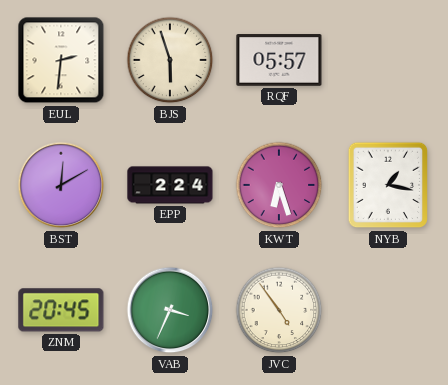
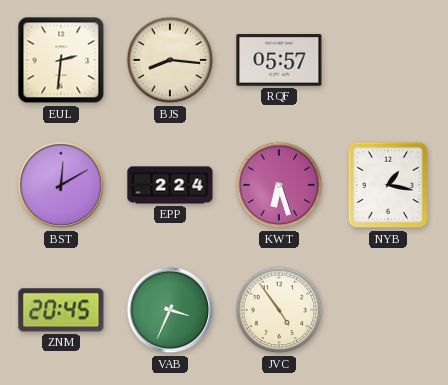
BJS: 5:57 -> 8:16 (170, 60)
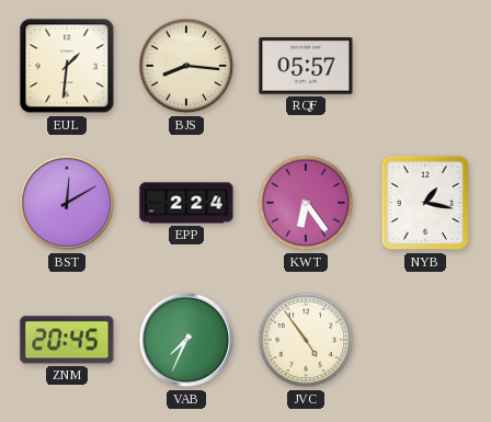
EUL: 2:31 -> 1:31 (67, 66)
KWT: 6:27 -> 6:24 (306, 203)
VAB: 3:34 -> 7:34 (186, 340)
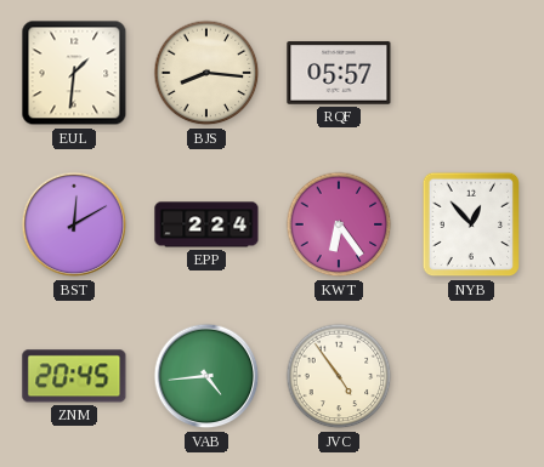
NYB: 1:17 -> 12:53 (471, 224)
VAB: 7:34 -> 4:44 (206, 376)
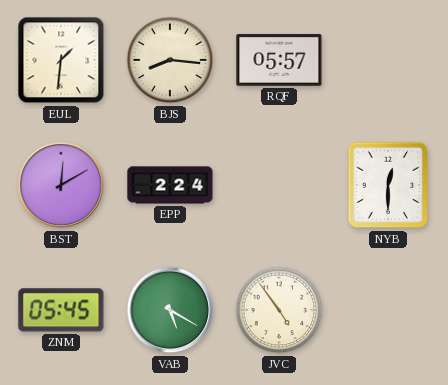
KWT: 6:24 -> none (339, 224)
NYB: 12:53 -> 12:30 (388, 185)
ZNM: 20:45 -> 05:45 (61, 310)
VAB: 4:44 -> 5:20 (170, 310)
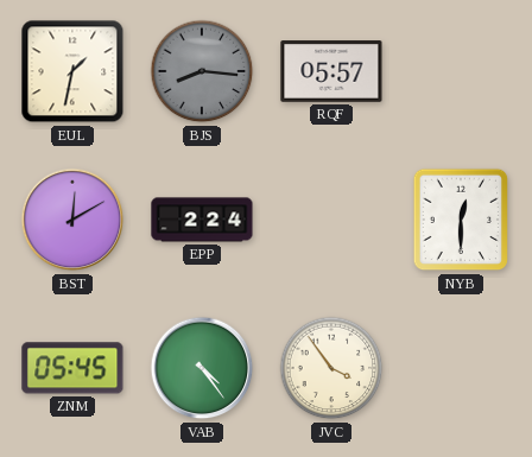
EUL: 1:31 -> 1:32 (72, 71)
BJS dial: cream -> grey (202, 71)
VAB: 5:20 -> 4:24 (202, 368)
JVC: 4:54 -> 3:54 (331, 368)
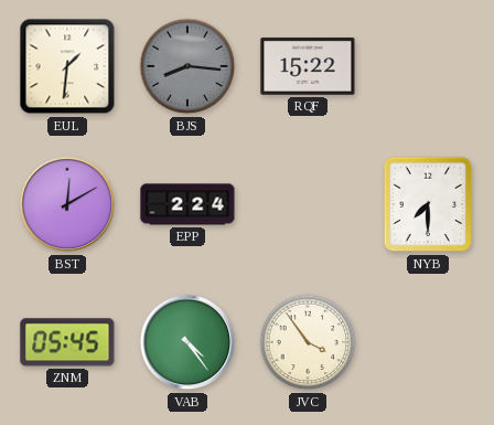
EUL: 1:32 -> 1:31 (67, 66)
RQF: 05:57 -> 15:22 (308, 66)
NYB: 12:30 -> 7:30 (428, 204)
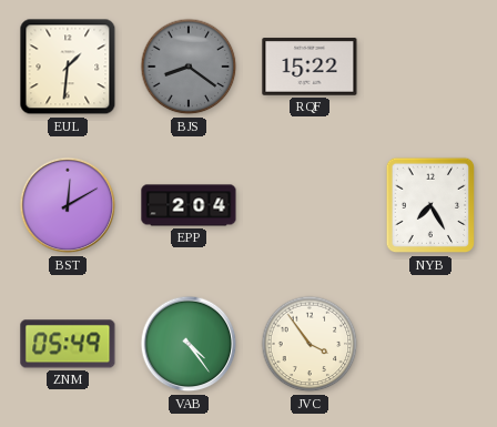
BJS: 8:16 -> 8:21 (189, 67)
EPP: 2:24 -> 2:04 (189, 205)
NYB: 7:30 -> 7:25 (430, 205)
ZNM: 05:45 -> 05:49 (68, 344)
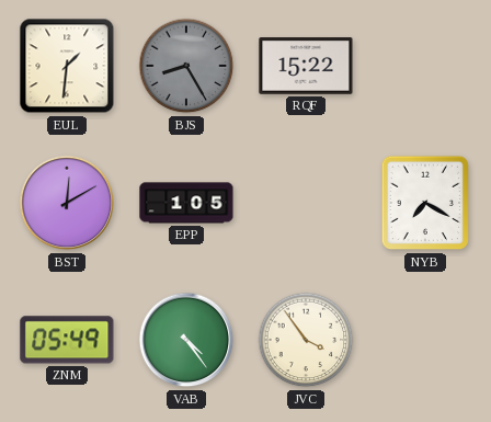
BJS: 8:21 -> 8:25 (186, 66)
EPP: 2:04 -> 1:05 (186, 203)
NYB: 7:25 -> 7:20 (425, 203)
